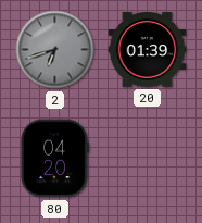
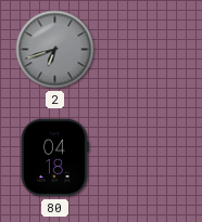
20: 01:39 -> none (148, 49)
80: 04:20 -> 04:18 (54, 158)
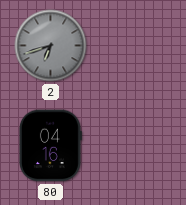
80: 04:18 -> 04:16 (50, 146)
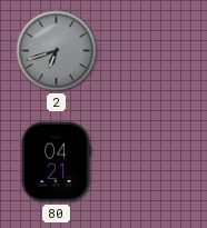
80: 04:16 -> 04:21 (56, 162)
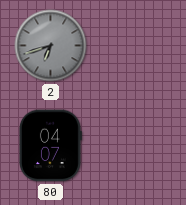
80: 04:21 -> 04:07 (50, 146)
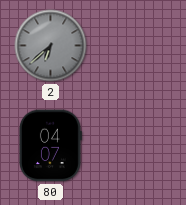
2: 6:42 -> 6:38 (51, 46)
